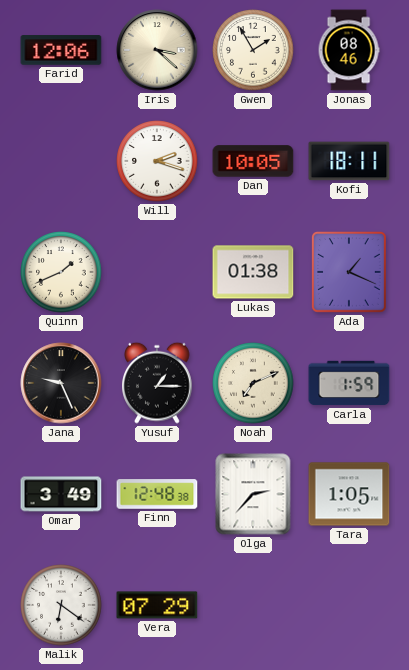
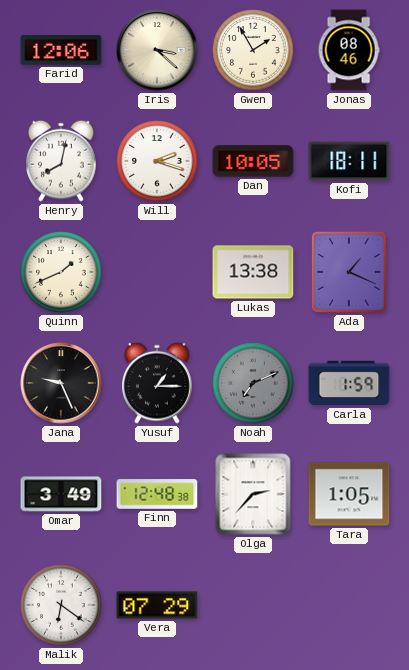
Henry: none -> 8:02 (62, 161)
Lukas: 01:38 -> 13:38 (253, 272)
Noah dial: cream -> grey (253, 383)
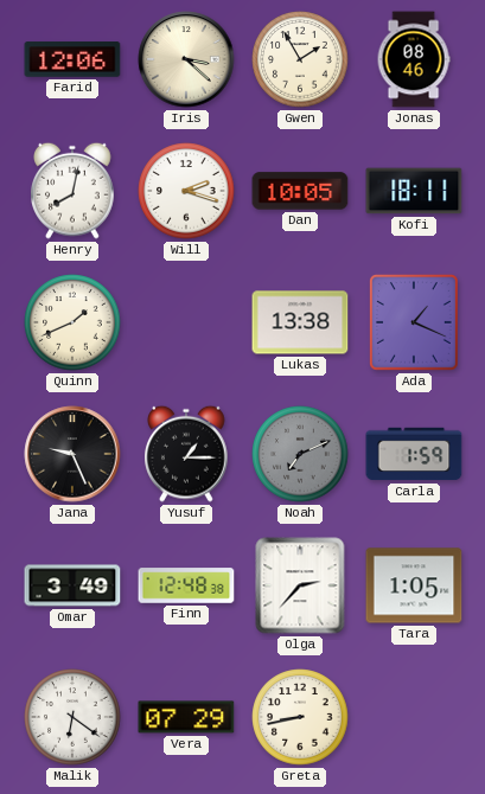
Greta: none -> 8:43 (300, 717)
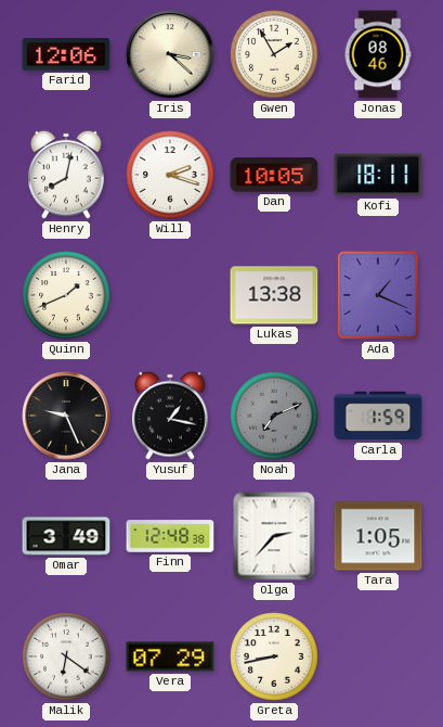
Yusuf: 1:15 -> 1:17 (171, 416)
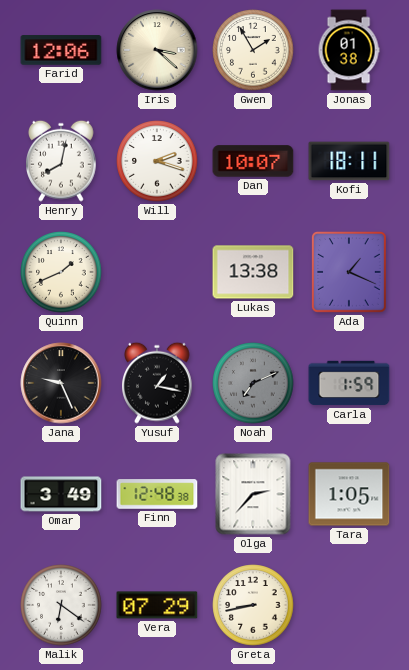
Jonas: 08:46 -> 01:38 (349, 50)
Dan: 10:05 -> 10:07 (253, 161)
